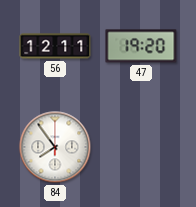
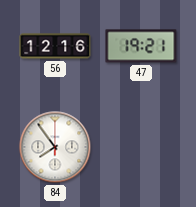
56: 12:11 -> 12:16 (55, 46)
47: 19:20 -> 19:21 (141, 46)
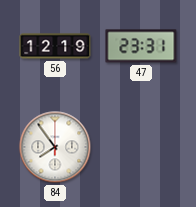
56: 12:16 -> 12:19 (55, 46)
47: 19:21 -> 23:31 (141, 46)
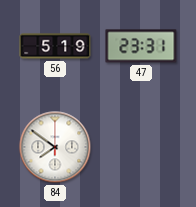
56: 12:19 -> 5:19 (55, 46)
84: 7:54 -> 7:51 (55, 147)
